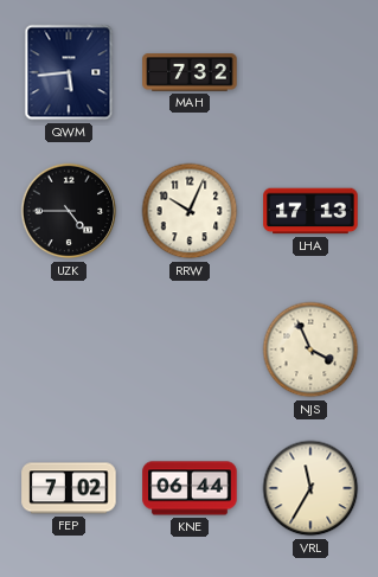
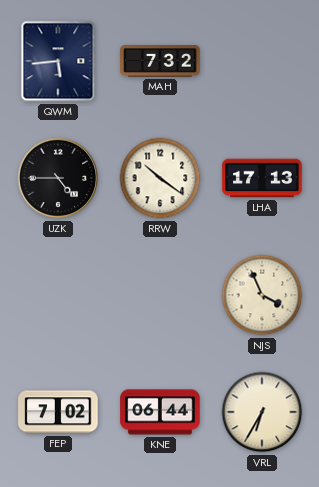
RRW: 10:04 -> 10:21 (160, 178)
VRL: 11:35 -> 6:35 (262, 412)
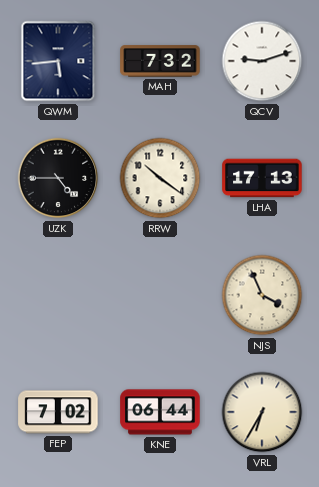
QCV: none -> 9:12 (262, 61)
